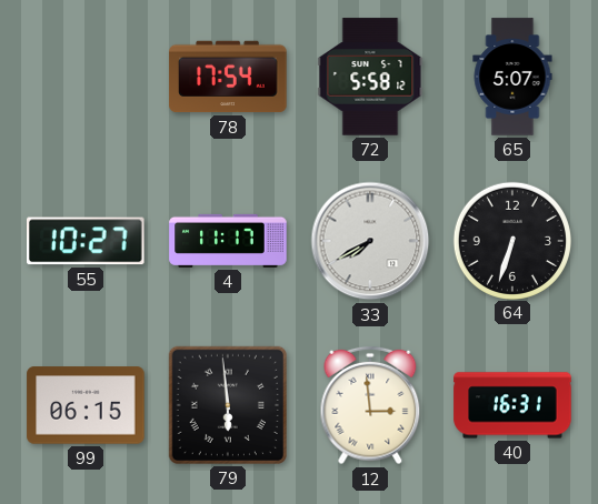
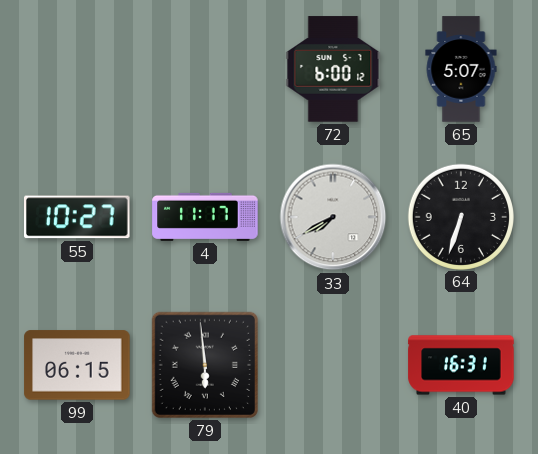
78: 17:54 -> none (228, 77)
72: 5:58 -> 6:00 (333, 69)
12: 2:59 -> none (370, 405)
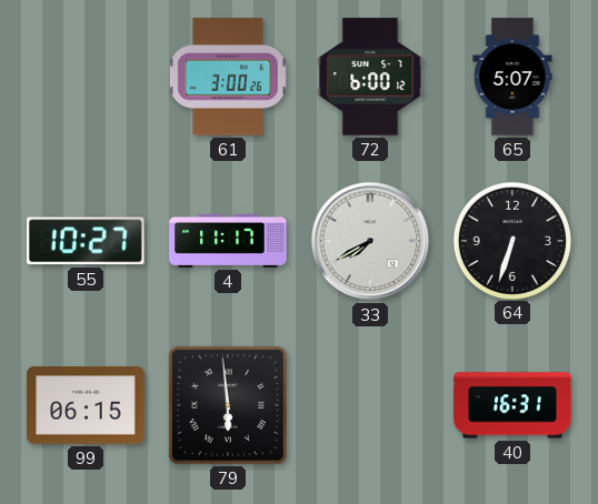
61: none -> 3:00 (228, 77)
